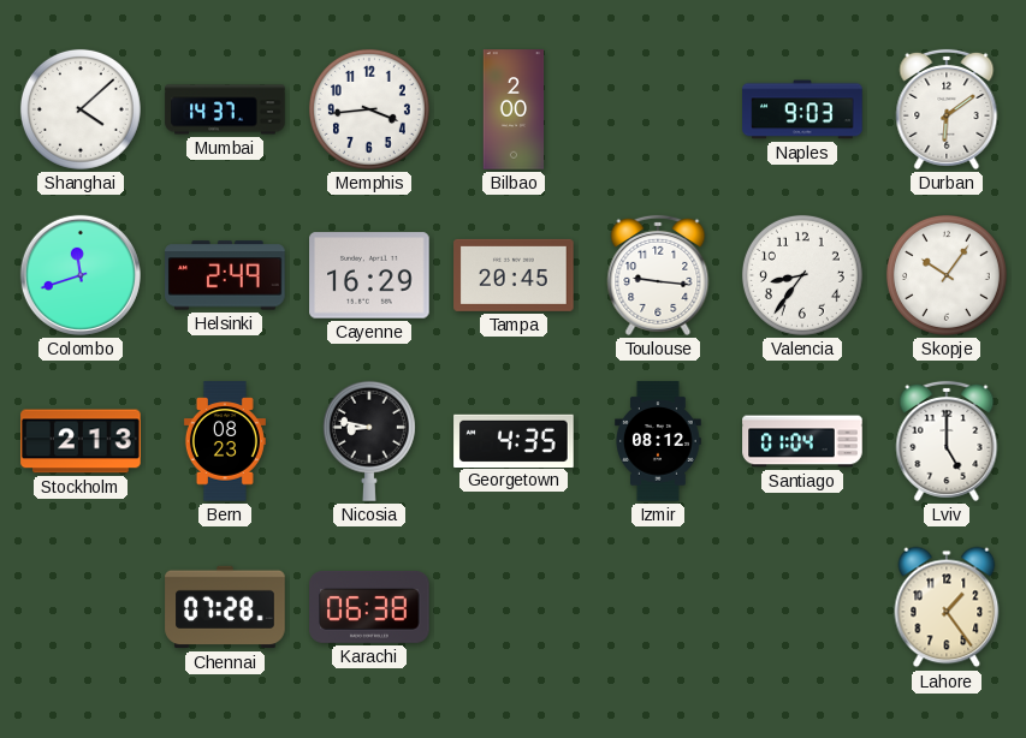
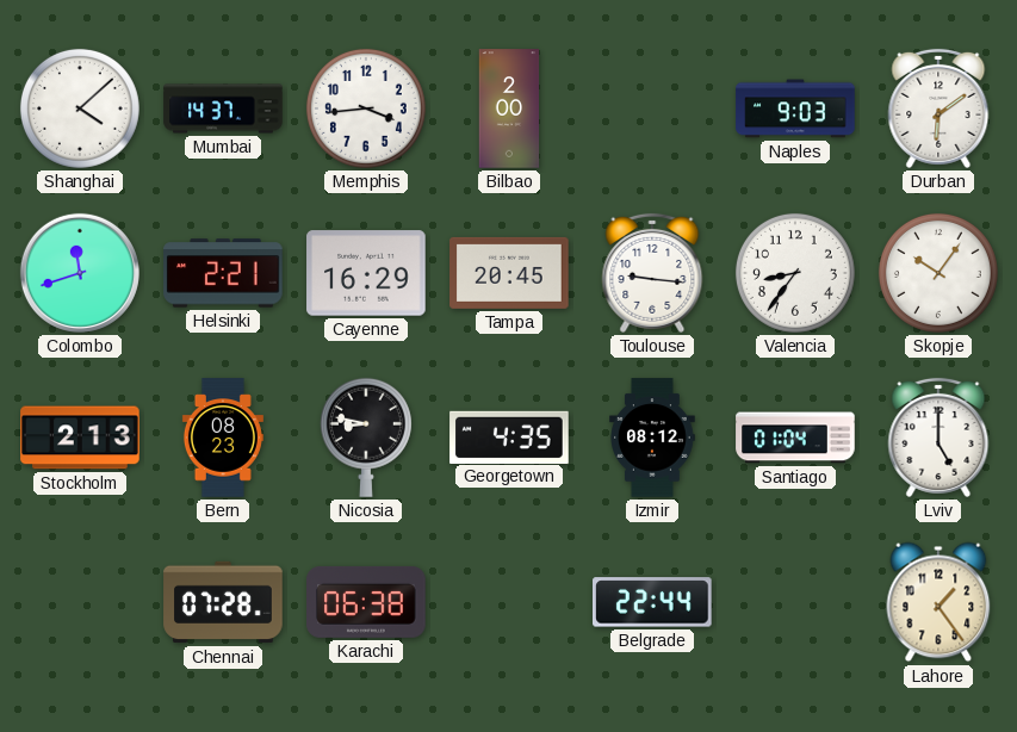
Helsinki: 2:49 -> 2:21 (223, 273)
Belgrade: none -> 22:44 (653, 602)
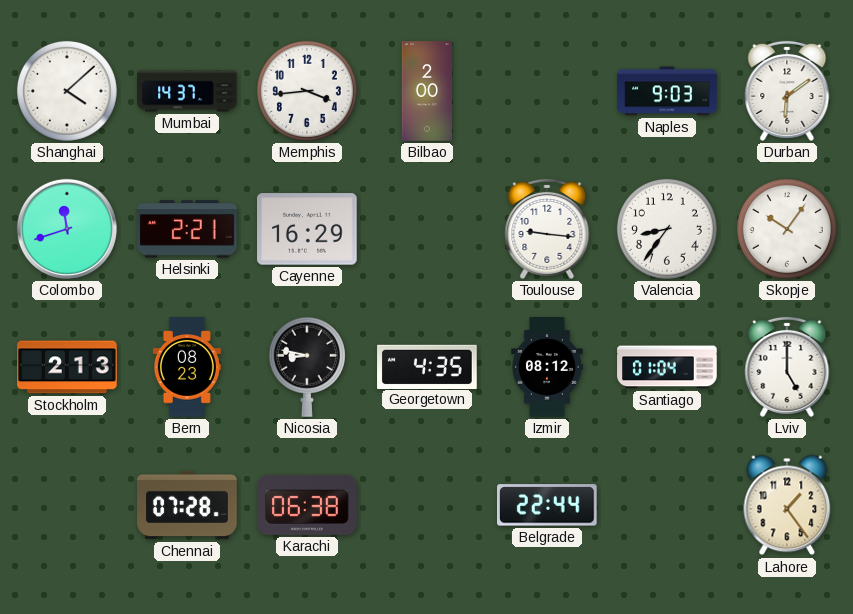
Tampa: 20:45 -> none (509, 273)
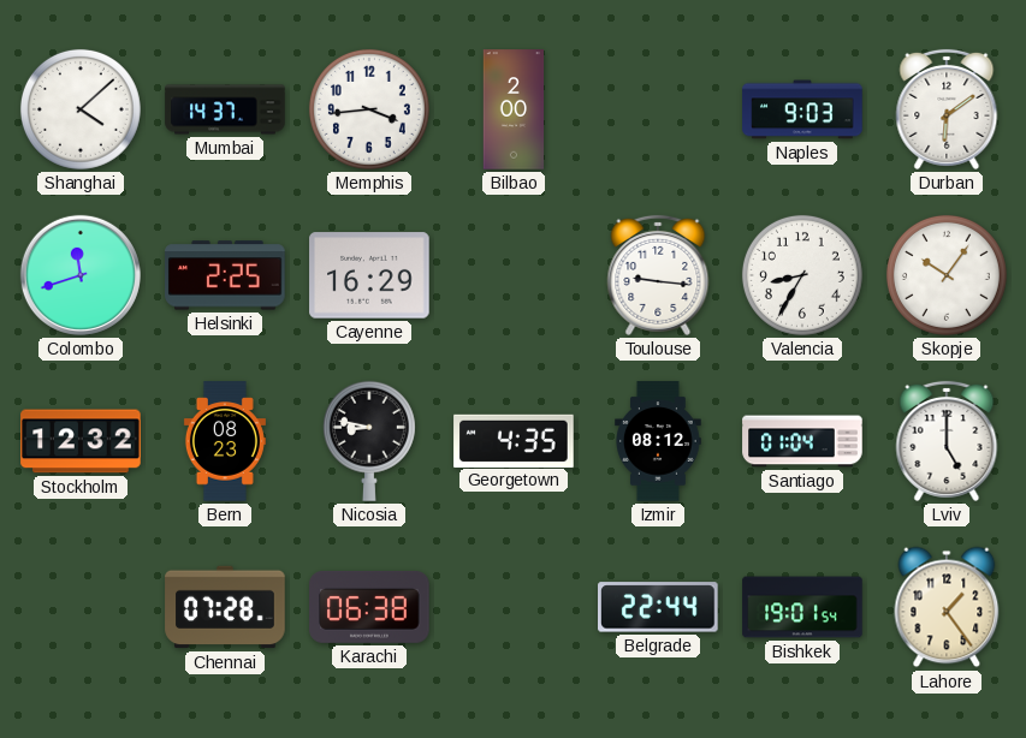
Helsinki: 2:21 -> 2:25 (225, 275)
Valencia: 8:36 -> 8:35 (802, 275)
Stockholm: 2:13 -> 12:32 (81, 441)
Bishkek: none -> 19:01 (802, 607)
